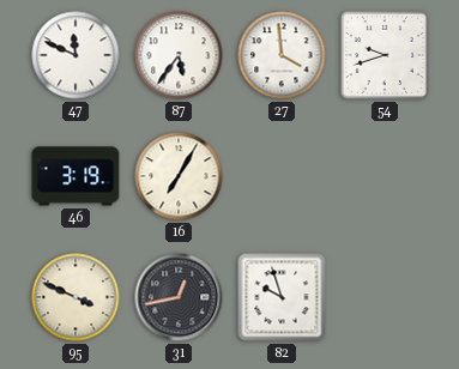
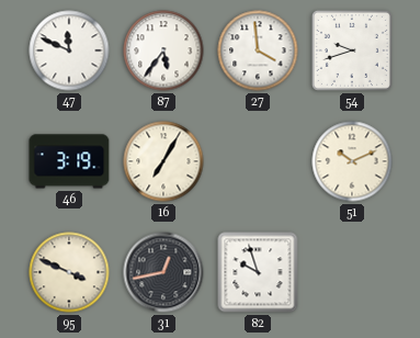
51: none -> 10:11 (352, 161)
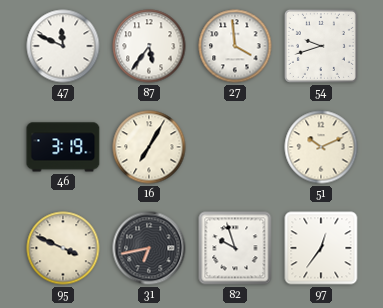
31: 12:43 -> 6:43 (149, 248)
97: none -> 12:36 (321, 248)
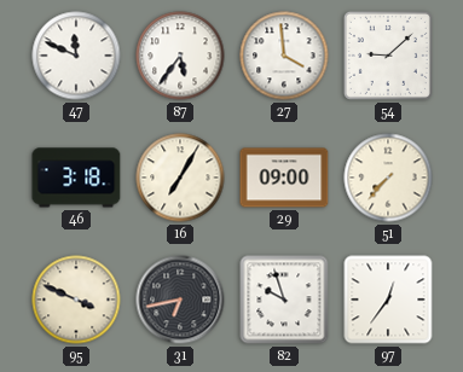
54: 9:42 -> 9:08 (388, 56)
46: 3:19 -> 3:18 (76, 178)
29: none -> 09:00 (284, 178)
51: 10:11 -> 7:37 (388, 178)
